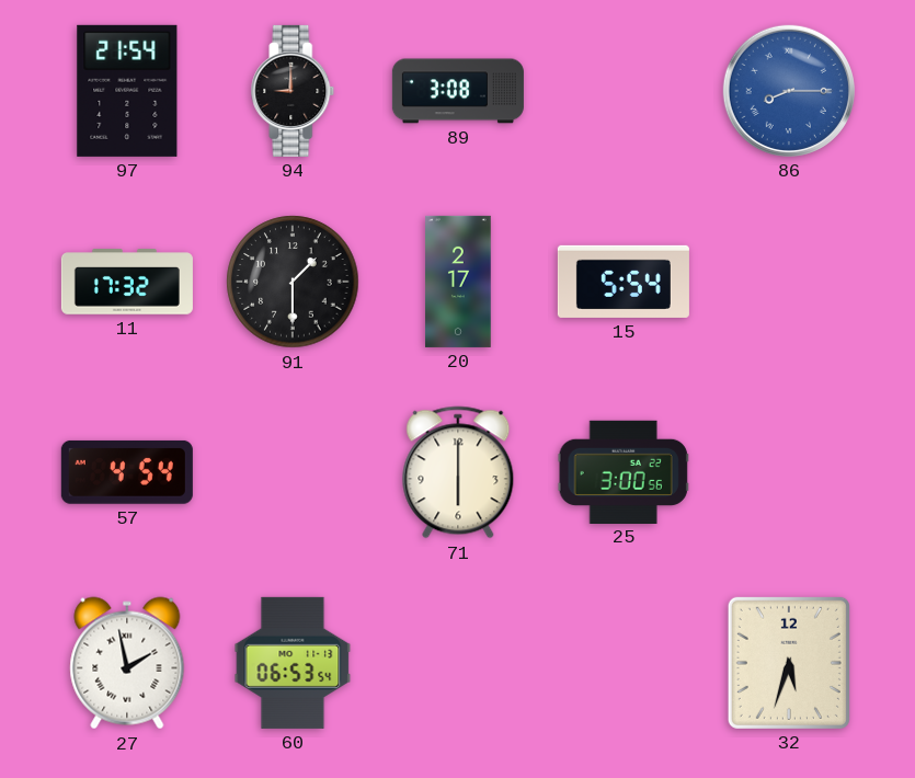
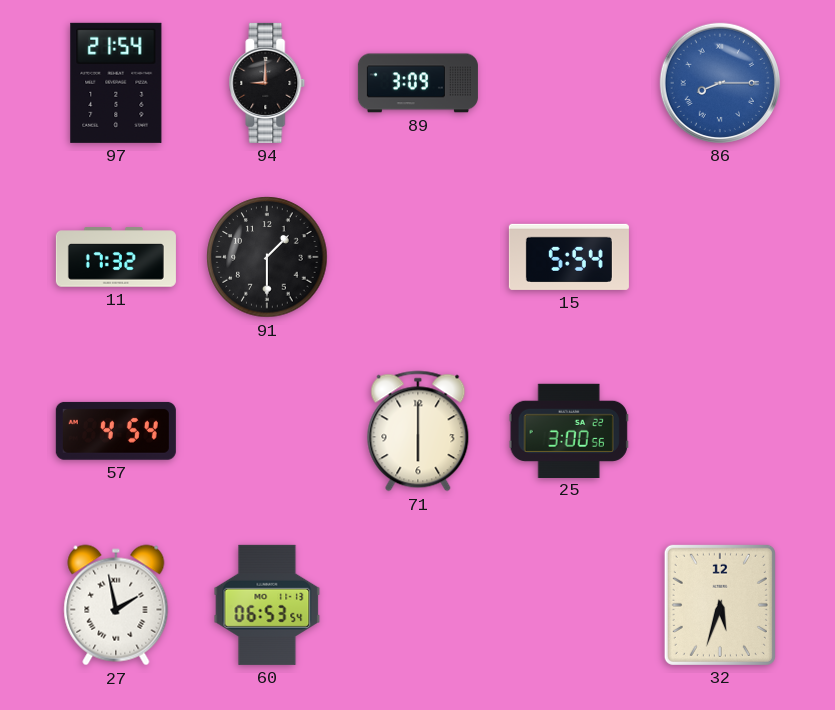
89: 3:08 -> 3:09 (418, 83)
20: 2:17 -> none (458, 282)
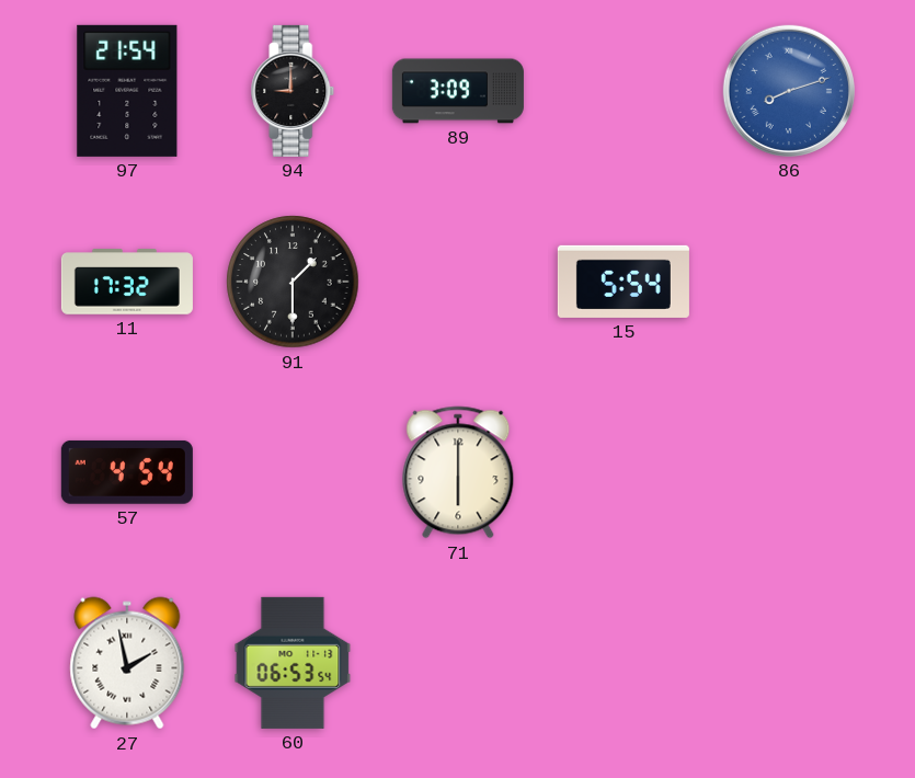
86: 8:15 -> 8:12 (789, 91)
25: 3:00 -> none (569, 430)
32: 5:33 -> none (720, 605)
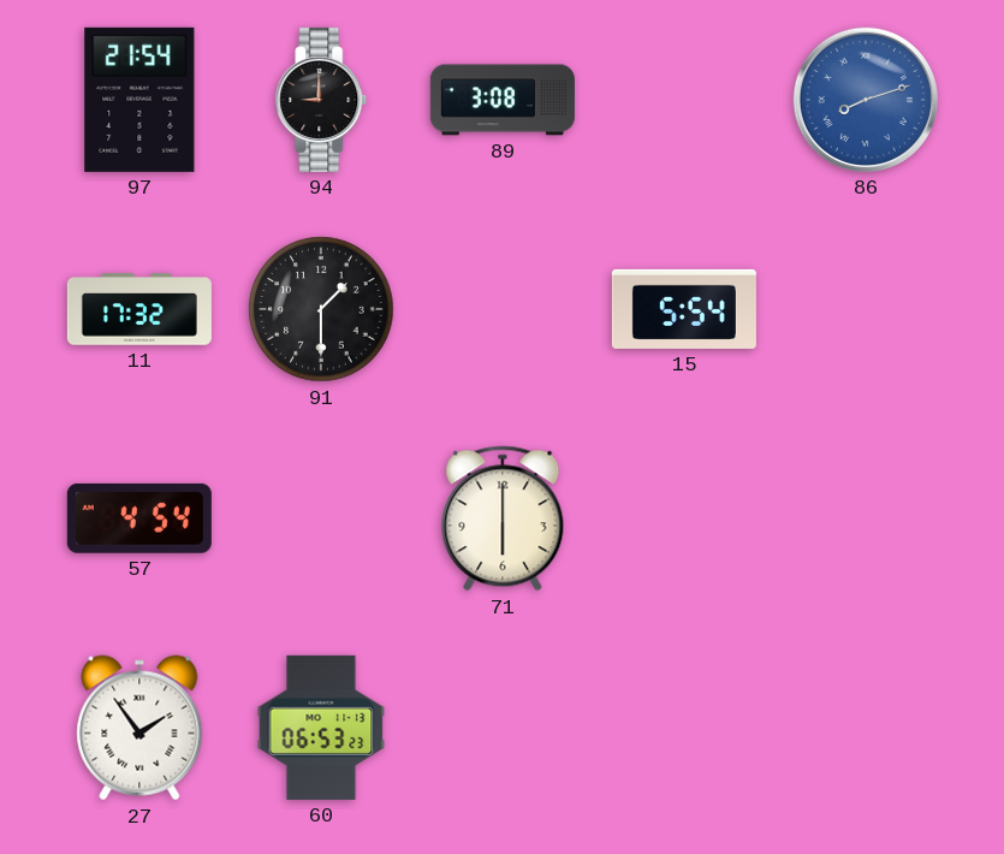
89: 3:09 -> 3:08 (503, 100)
27: 1:58 -> 1:54 (139, 728)
60: 06:53:54 -> 06:53:23 (321, 728)
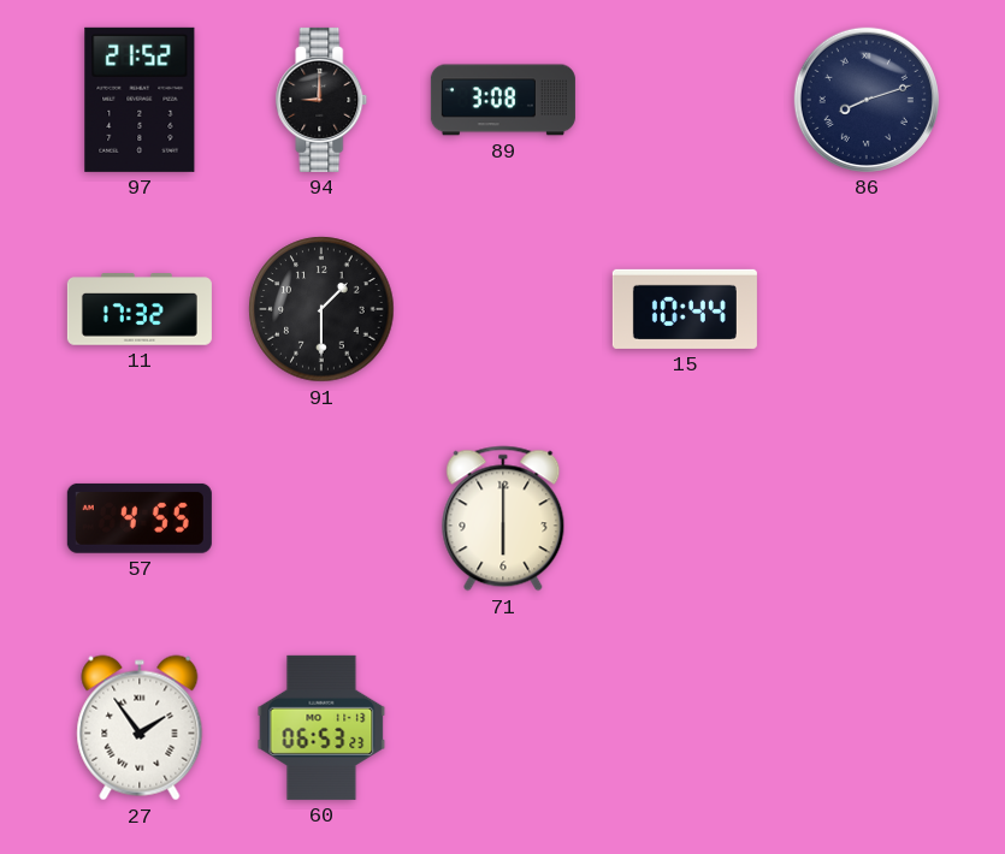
97: 21:54 -> 21:52 (140, 100)
86 dial: blue -> navy (867, 100)
15: 5:54 -> 10:44 (685, 309)
57: 4:54 -> 4:55 (140, 518)
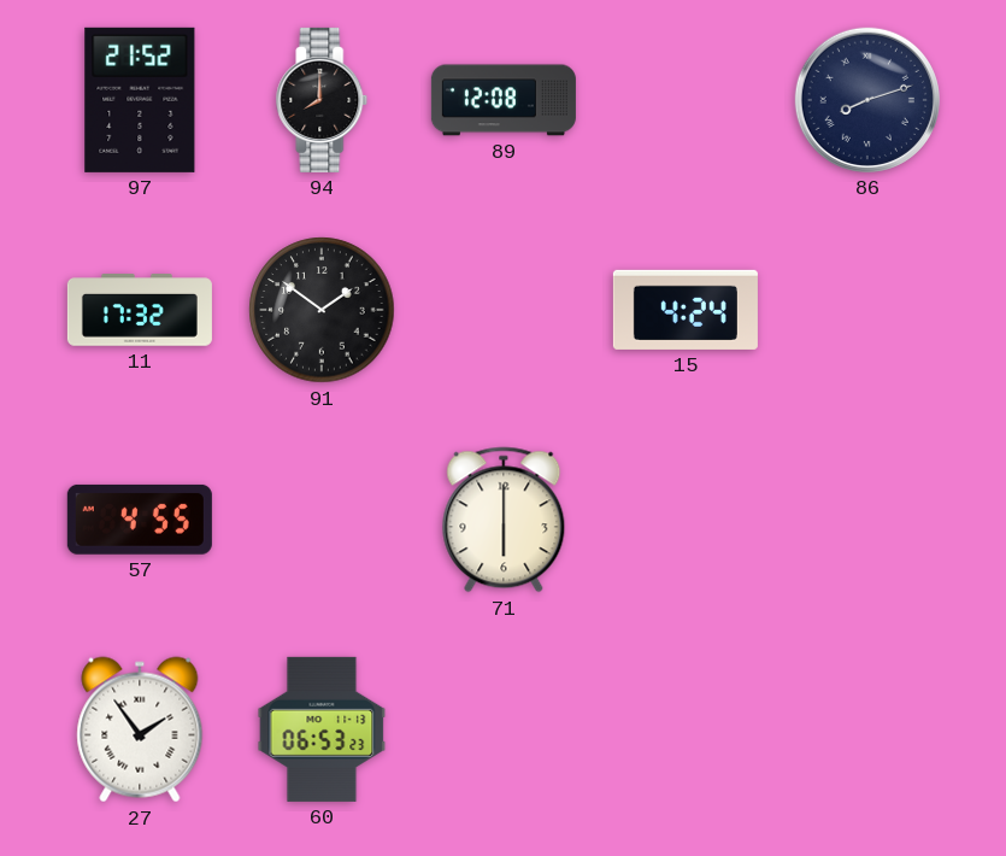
94: 9:00 -> 8:00 (322, 100)
89: 3:08 -> 12:08 (504, 100)
91: 1:30 -> 1:51 (322, 310)
15: 10:44 -> 4:24 (686, 310)
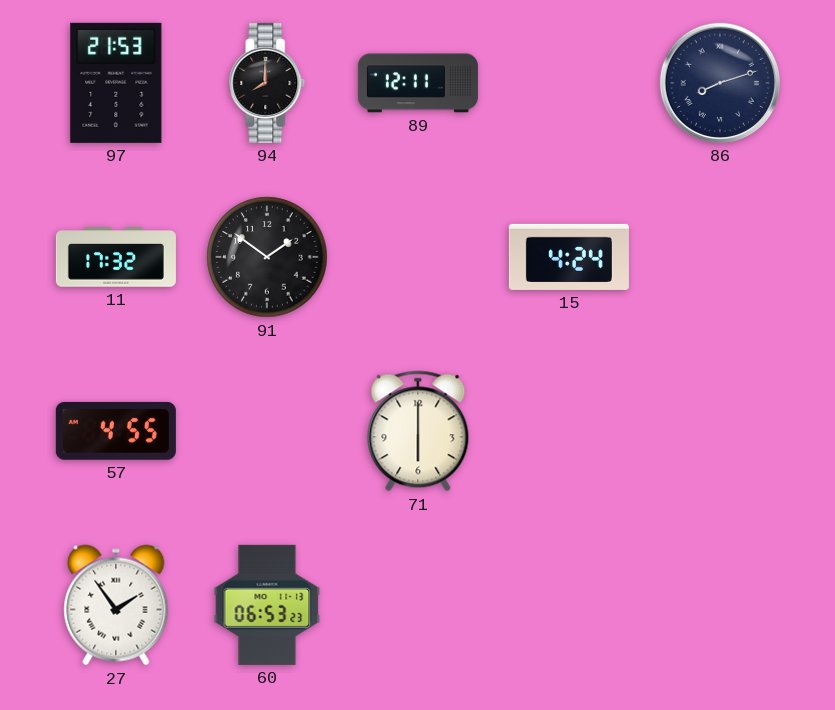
97: 21:52 -> 21:53 (116, 83)
89: 12:08 -> 12:11 (418, 83)
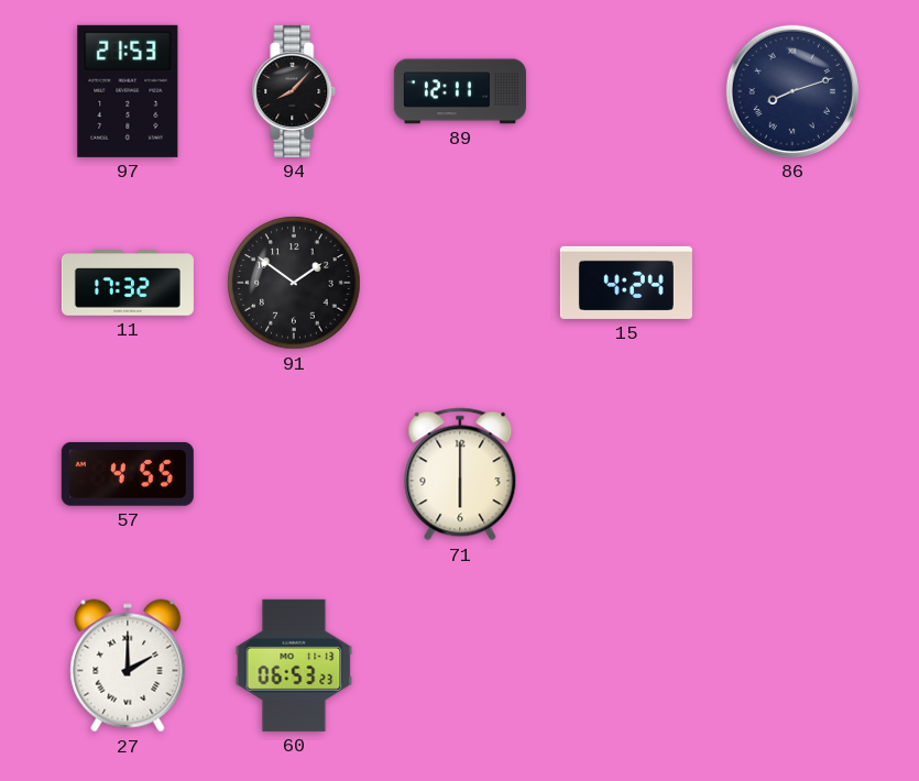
94: 8:00 -> 8:07 (294, 91)
27: 1:54 -> 2:00 (128, 665)
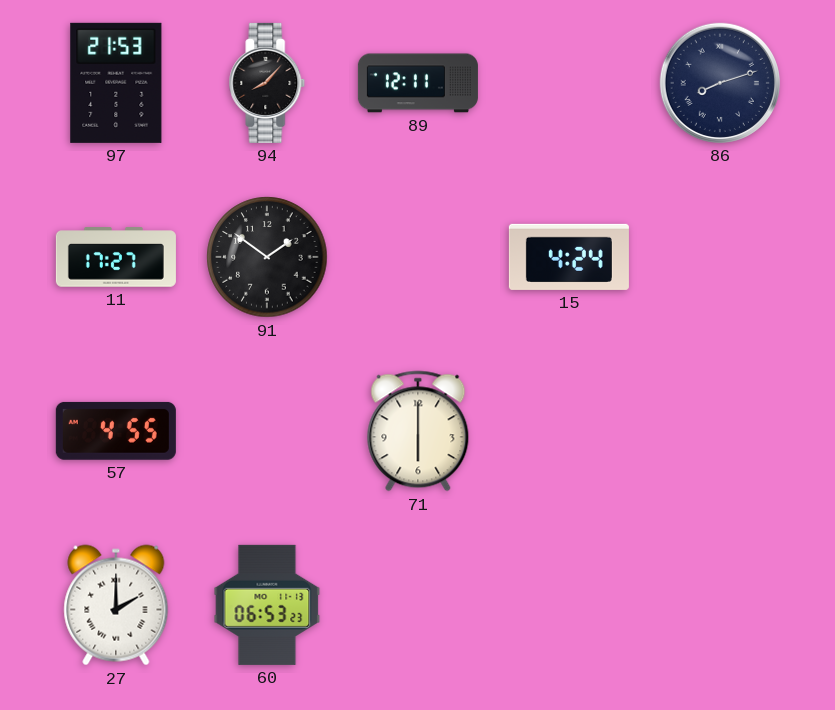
11: 17:32 -> 17:27 (116, 257)
